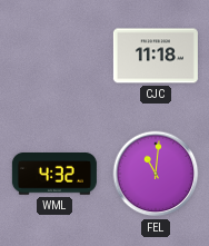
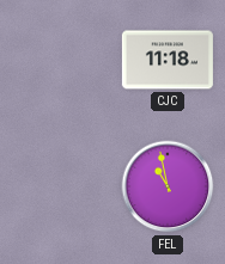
WML: 4:32 -> none (54, 175)
FEL: 11:01 -> 10:58 (168, 186)
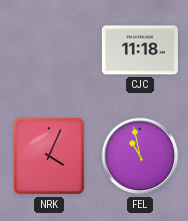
NRK: none -> 4:04 (49, 156)
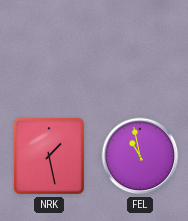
CJC: 11:18 -> none (140, 50)
NRK: 4:04 -> 1:28 (49, 156)
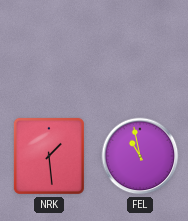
NRK: 1:28 -> 1:29 (49, 156)
